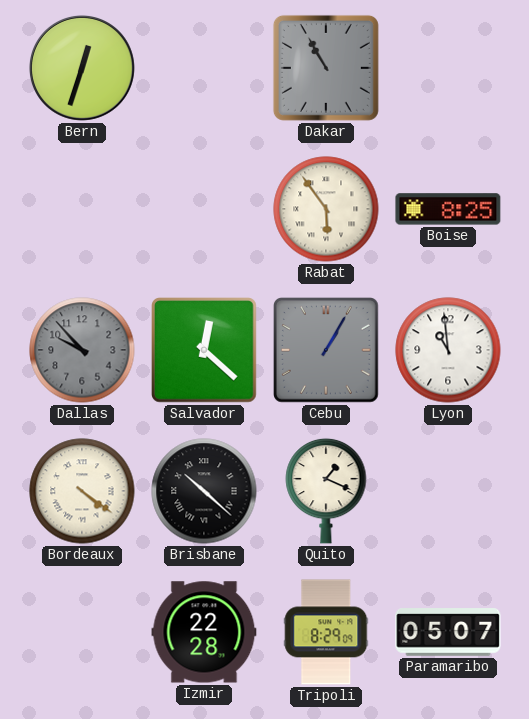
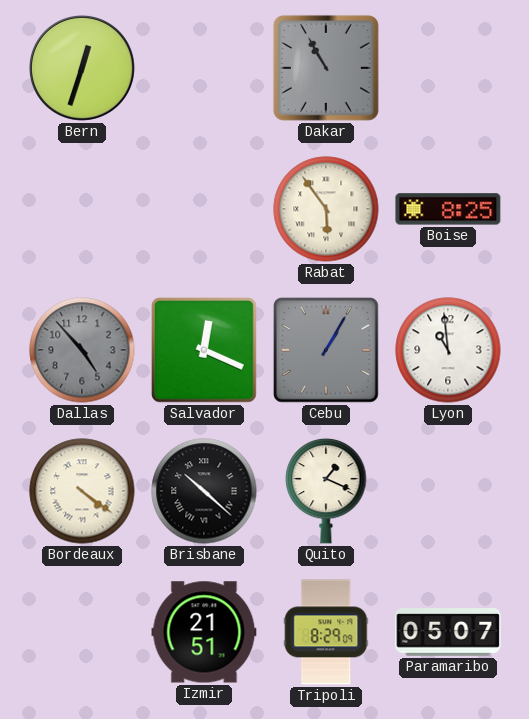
Dallas: 9:53 -> 4:53 (82, 350)
Salvador: 12:22 -> 12:19 (205, 351)
Izmir: 22:28 -> 21:51 (204, 632)
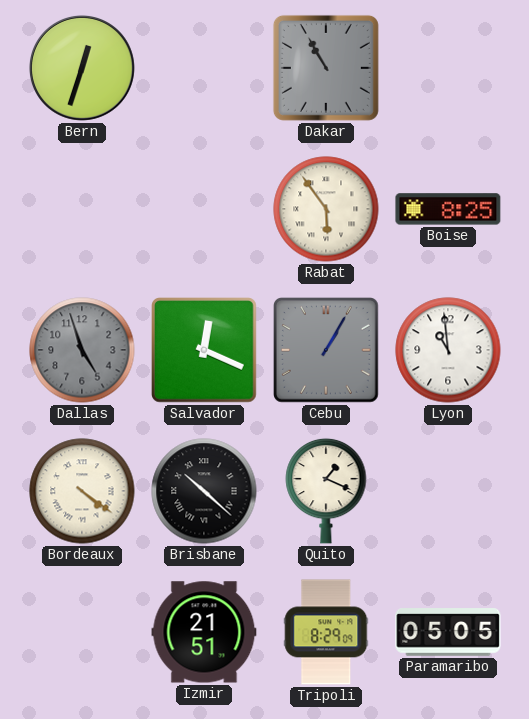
Dallas: 4:53 -> 4:57 (82, 350)
Paramaribo: 05:07 -> 05:05 (448, 632)
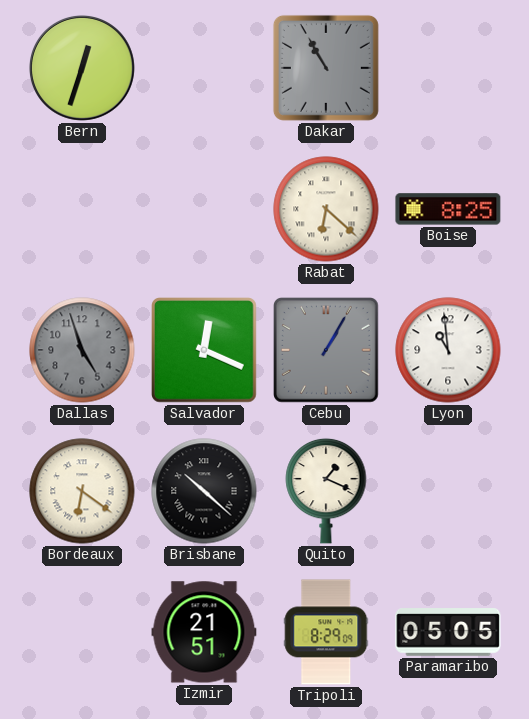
Rabat: 5:54 -> 6:22 (326, 209)
Bordeaux: 4:21 -> 6:21 (82, 491)
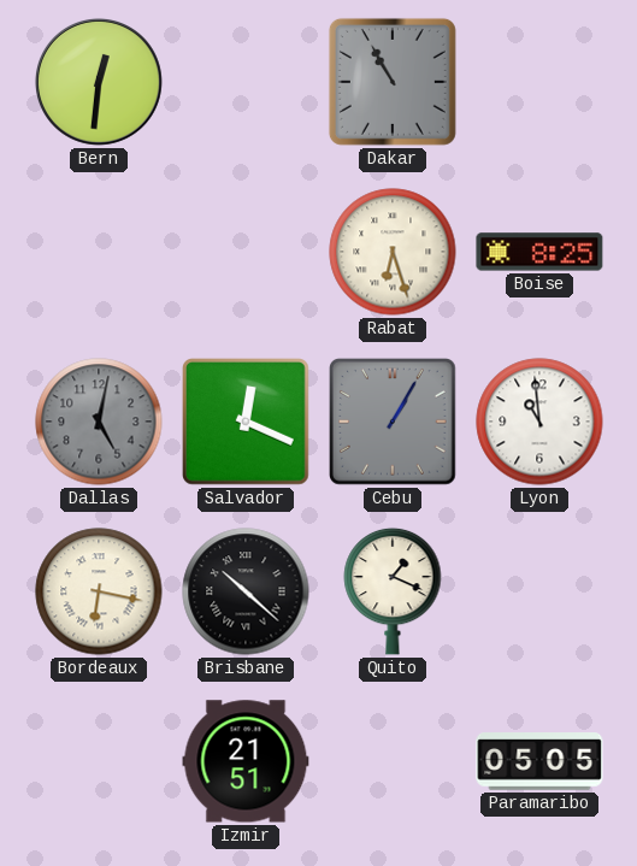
Bern: 12:33 -> 12:31 (99, 82)
Rabat: 6:22 -> 6:27 (393, 252)
Dallas: 4:57 -> 5:02 (99, 422)
Bordeaux: 6:21 -> 6:17 (99, 591)
Tripoli: 8:29 -> none (326, 632)
